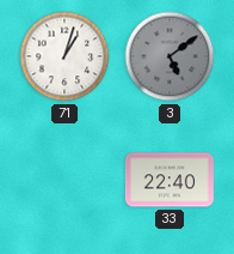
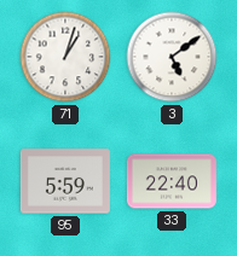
3 dial: grey -> white (172, 57)
95: none -> 5:59 (65, 181)
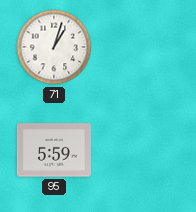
3: 5:09 -> none (172, 57)
33: 22:40 -> none (172, 181)
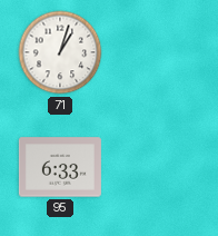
95: 5:59 -> 6:33 (60, 167)
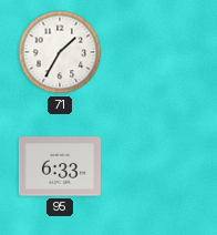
71: 1:03 -> 1:35 (60, 52)
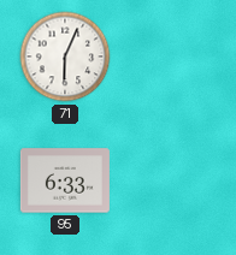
71: 1:35 -> 6:04 (65, 57)
